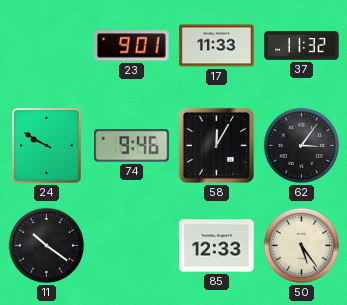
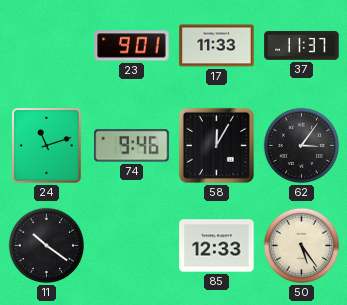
37: 11:32 -> 11:37 (302, 46)
24: 9:50 -> 11:12 (47, 146)
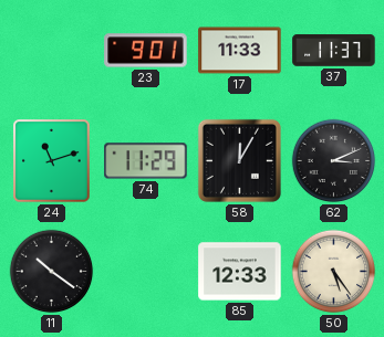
74: 9:46 -> 11:29 (146, 161)
62: 3:06 -> 3:11 (334, 161)
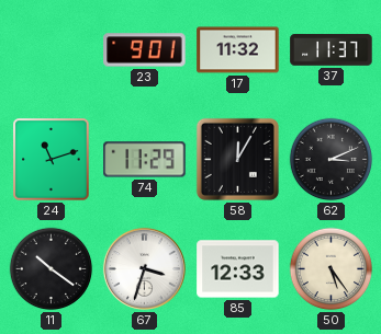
17: 11:33 -> 11:32 (238, 50)
67: none -> 3:33 (144, 268)
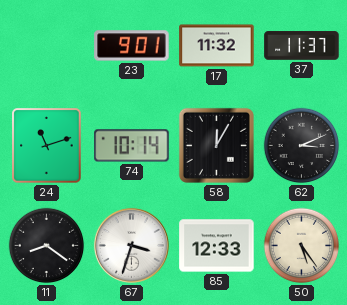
74: 11:29 -> 10:14 (132, 146)
11: 10:21 -> 8:21 (47, 246)
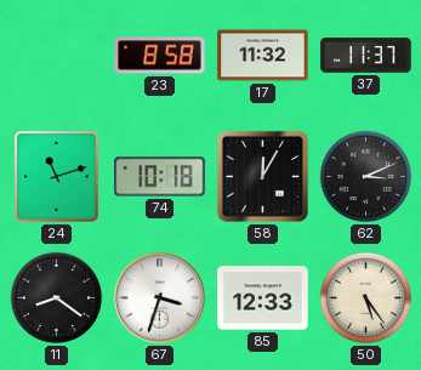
23: 9:01 -> 8:58 (160, 56)
74: 10:14 -> 10:18 (160, 177)
